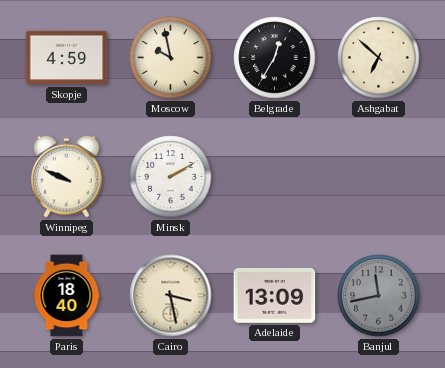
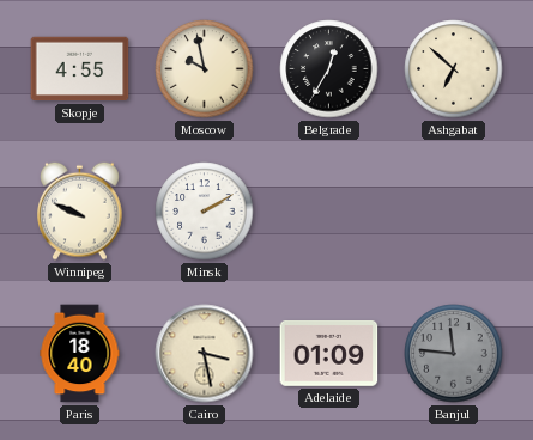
Skopje: 4:59 -> 4:55 (80, 69)
Adelaide: 13:09 -> 01:09 (329, 354)
Banjul: 11:43 -> 11:46 (454, 354)
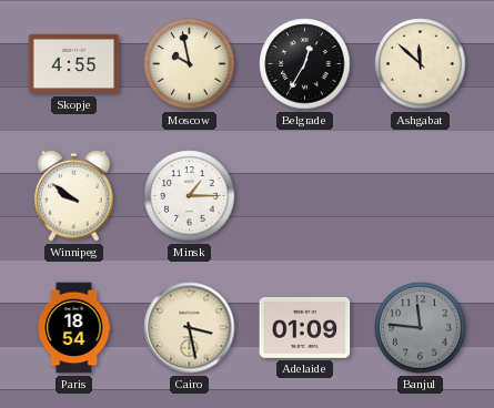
Ashgabat: 6:52 -> 11:52 (421, 64)
Winnipeg: 9:49 -> 9:51 (74, 195)
Minsk: 2:10 -> 1:15 (190, 196)
Paris: 18:40 -> 18:54 (74, 328)
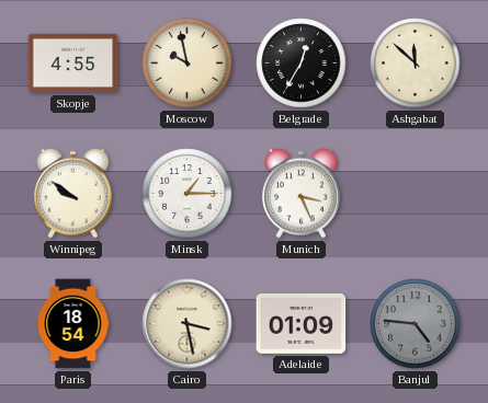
Munich: none -> 3:26 (302, 193)
Banjul: 11:46 -> 4:46 (416, 324)
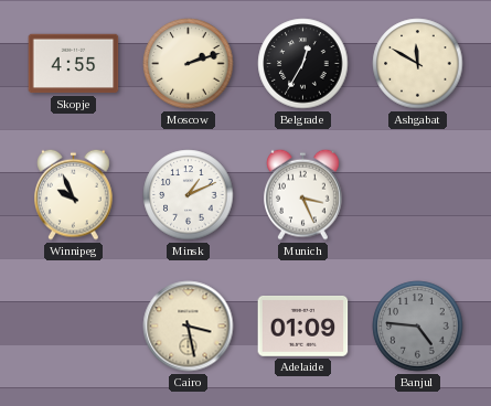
Moscow: 9:58 -> 2:12 (189, 64)
Ashgabat: 11:52 -> 11:50 (418, 64)
Winnipeg: 9:51 -> 9:56 (74, 194)
Minsk: 1:15 -> 1:11 (189, 195)
Paris: 18:54 -> none (73, 324)
